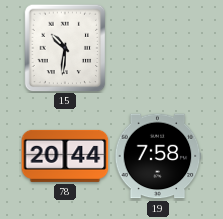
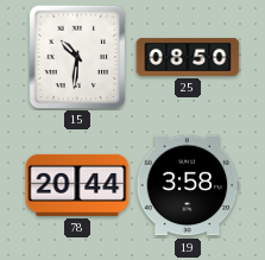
25: none -> 08:50 (188, 57)
19: 7:58 -> 3:58 (188, 185)
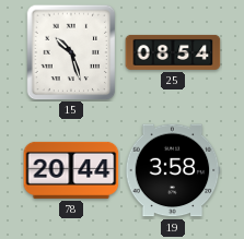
15: 10:31 -> 10:27 (71, 52)
25: 08:50 -> 08:54 (173, 52)
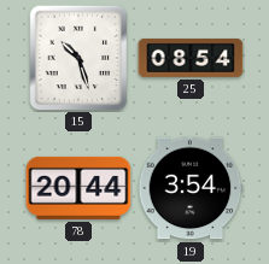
19: 3:58 -> 3:54 (191, 188)
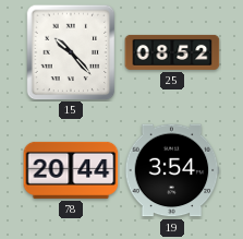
15: 10:27 -> 10:23 (71, 52)
25: 08:54 -> 08:52 (172, 52)
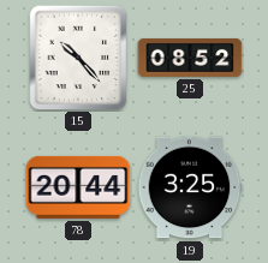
19: 3:54 -> 3:25 (190, 187)
